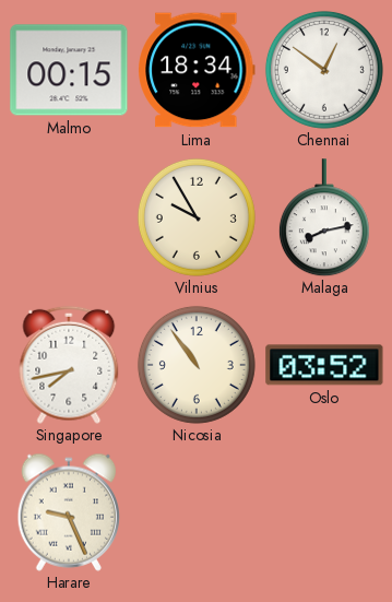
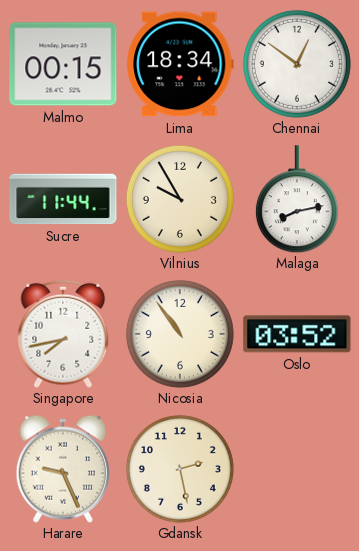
Sucre: none -> 11:44 (63, 199)
Gdansk: none -> 2:28 (180, 469)
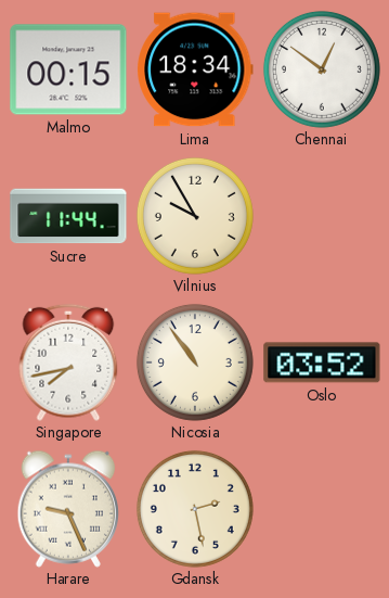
Malaga: 8:13 -> none (297, 199)
